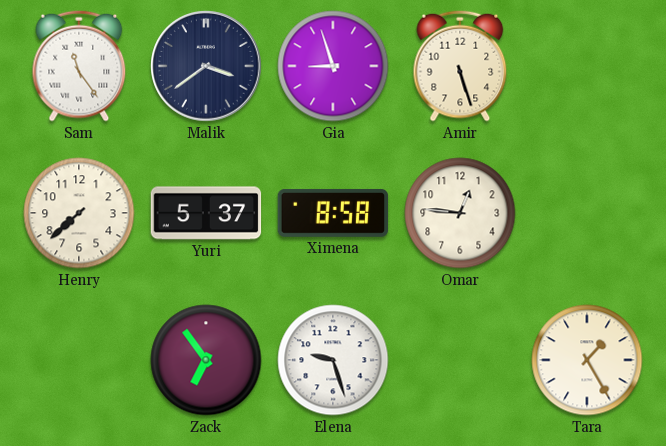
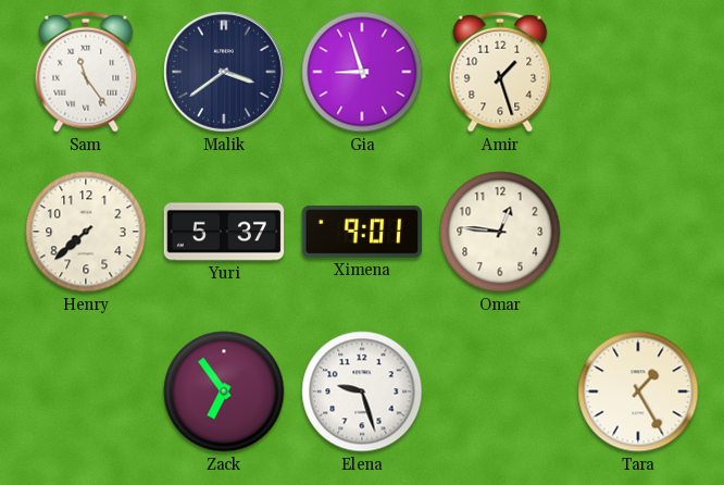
Amir: 5:27 -> 1:27 (500, 72)
Ximena: 8:58 -> 9:01 (362, 232)
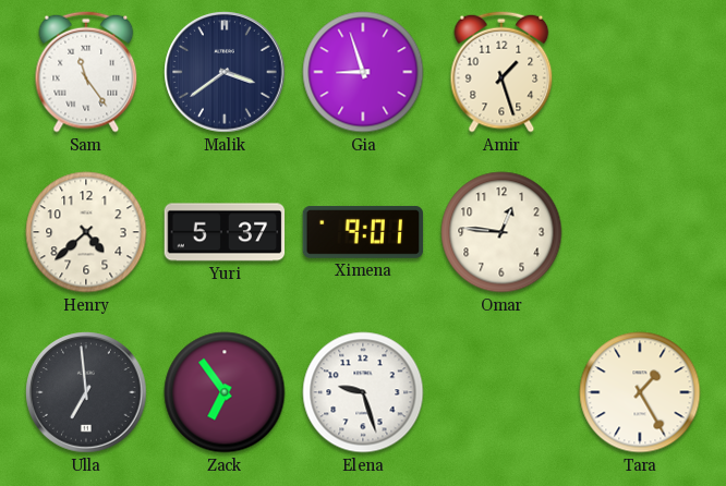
Henry: 7:38 -> 4:38 (86, 232)
Ulla: none -> 6:59 (86, 392)
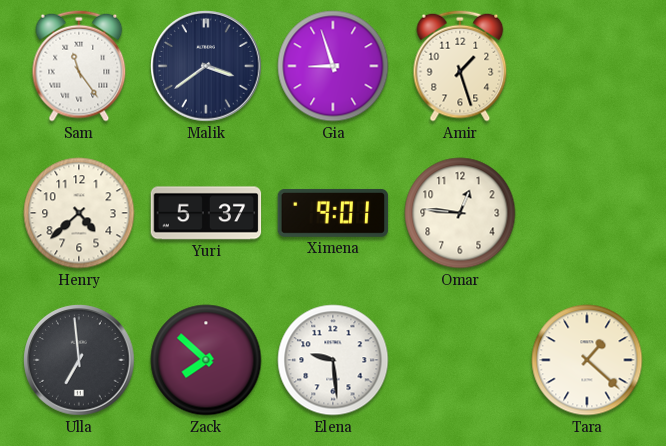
Zack: 6:54 -> 7:52 (206, 360)
Elena: 9:27 -> 9:29 (333, 360)
Tara: 1:25 -> 1:22 (587, 360)
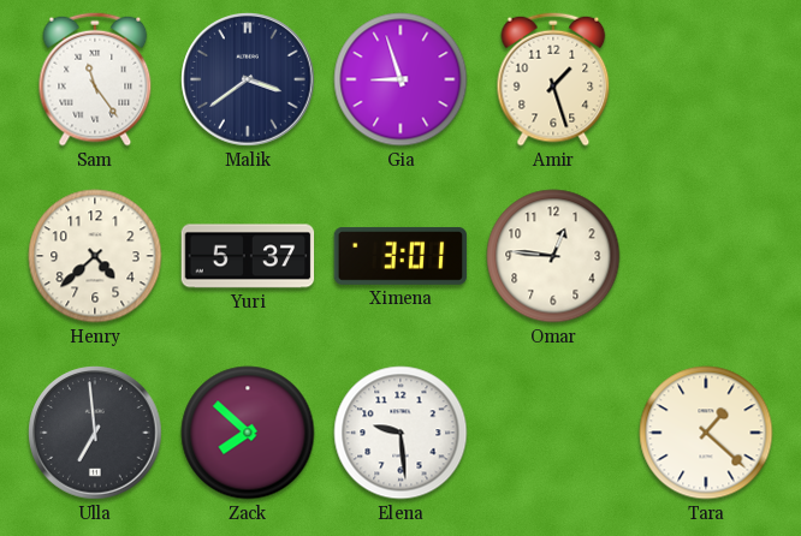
Ximena: 9:01 -> 3:01 (400, 256)
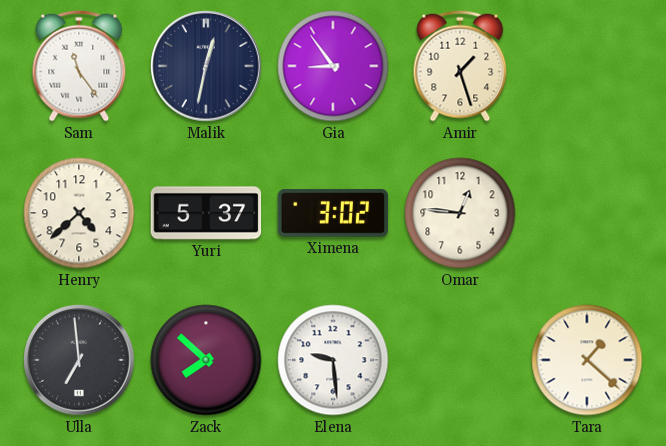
Malik: 3:39 -> 12:32 (206, 66)
Gia: 8:57 -> 8:54 (333, 66)
Ximena: 3:01 -> 3:02 (333, 213)
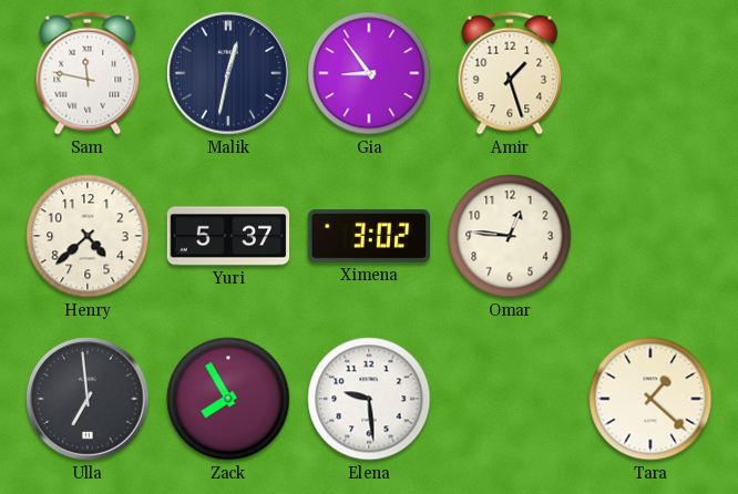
Sam: 11:24 -> 11:47 (88, 73)
Zack: 7:52 -> 7:55 (228, 399)
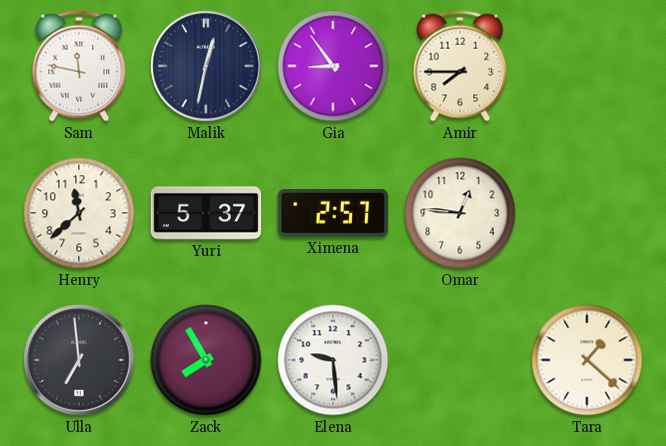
Amir: 1:27 -> 7:45 (460, 66)
Henry: 4:38 -> 11:38 (79, 213)
Ximena: 3:02 -> 2:57 (333, 213)
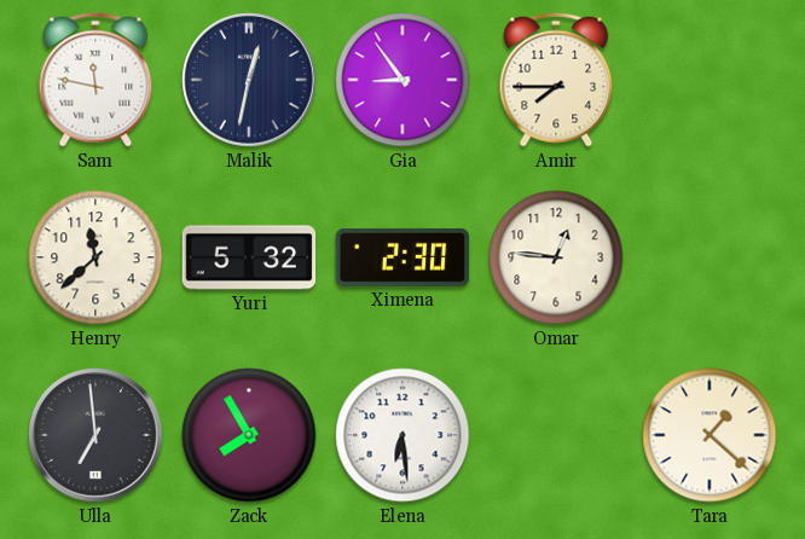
Yuri: 5:37 -> 5:32 (249, 257)
Ximena: 2:57 -> 2:30 (402, 257)
Elena: 9:29 -> 6:29 (402, 435)
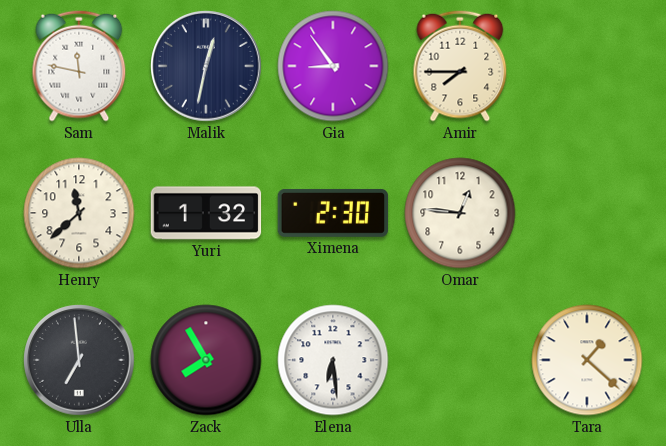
Yuri: 5:32 -> 1:32 (206, 213)
